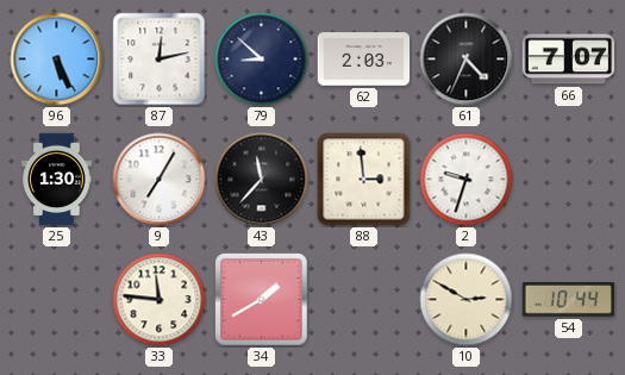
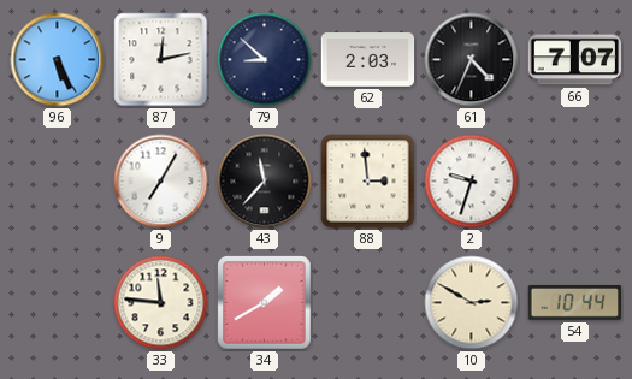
25: 1:30 -> none (57, 180)
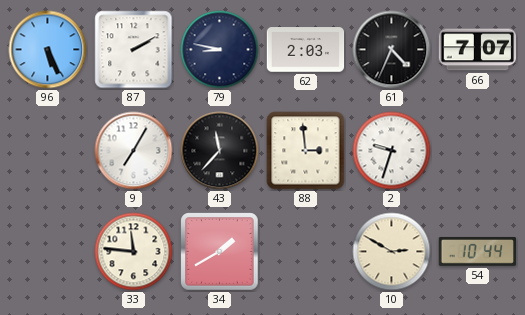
87: 12:13 -> 2:10 (134, 50)
79: 8:52 -> 8:47 (220, 50)
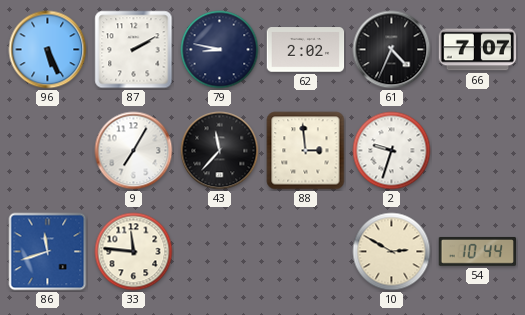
62: 2:03 -> 2:02 (306, 50)
86: none -> 11:42 (48, 252)
34: 1:40 -> none (220, 252)
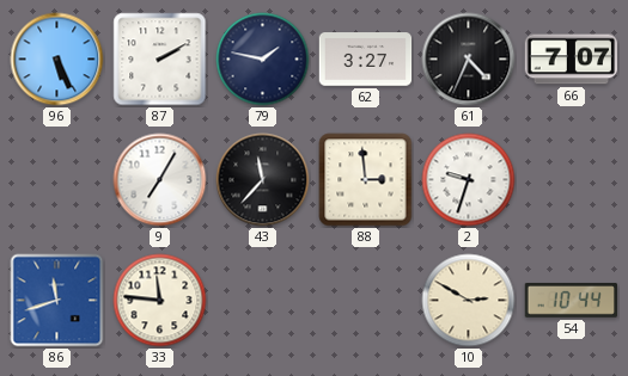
79: 8:47 -> 1:47 (263, 60)
62: 2:02 -> 3:27 (366, 60)
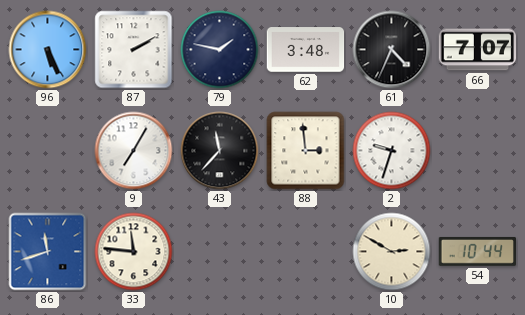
62: 3:27 -> 3:48 (306, 50)
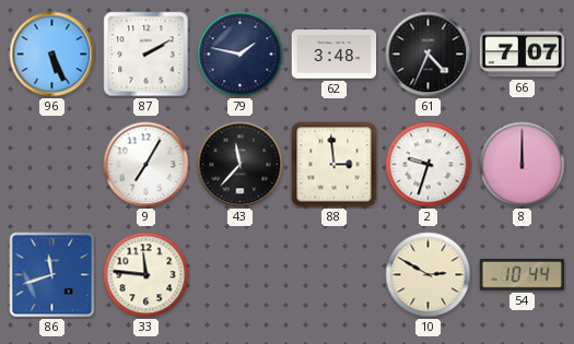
8: none -> 12:00 (523, 165)
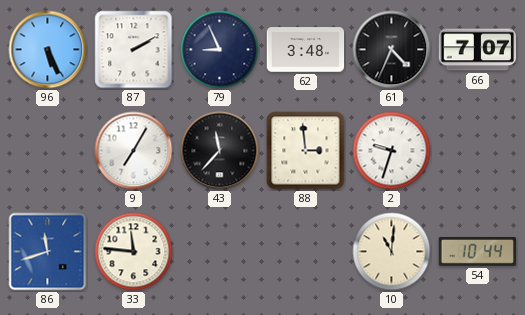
79: 1:47 -> 8:56 (220, 50)
8: 12:00 -> none (523, 165)
10: 2:50 -> 11:01 (392, 252)
